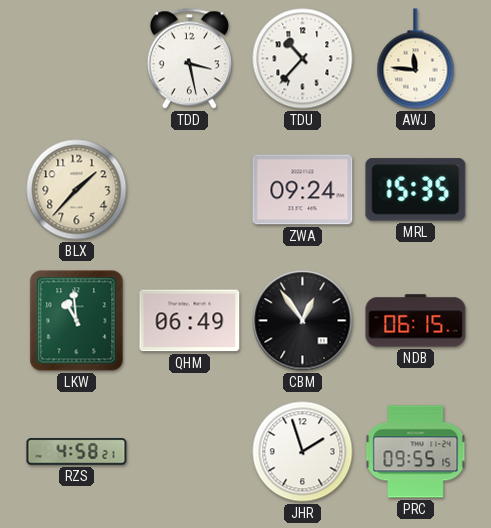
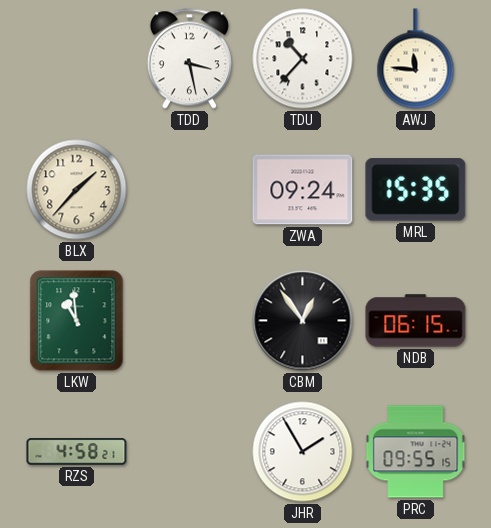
QHM: 06:49 -> none (190, 321)
JHR: 1:57 -> 1:55 (303, 452)
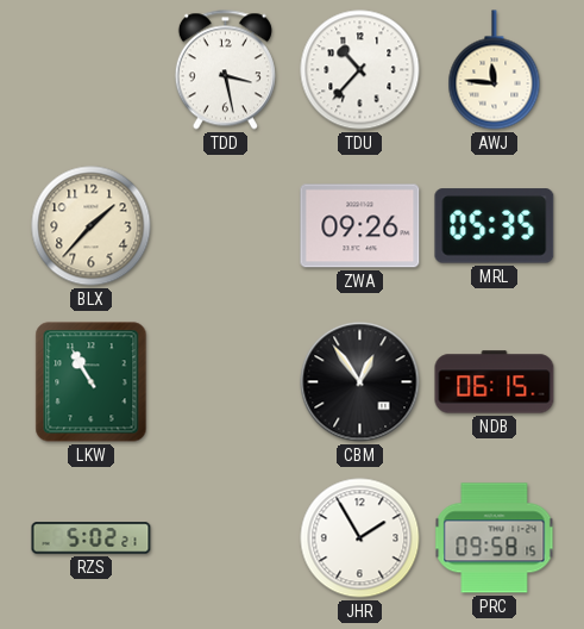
ZWA: 09:24 -> 09:26 (360, 226)
MRL: 15:35 -> 05:35 (495, 226)
LKW: 10:59 -> 10:55 (92, 382)
RZS: 4:58 -> 5:02 (92, 538)
PRC: 09:55 -> 09:58 (495, 538)
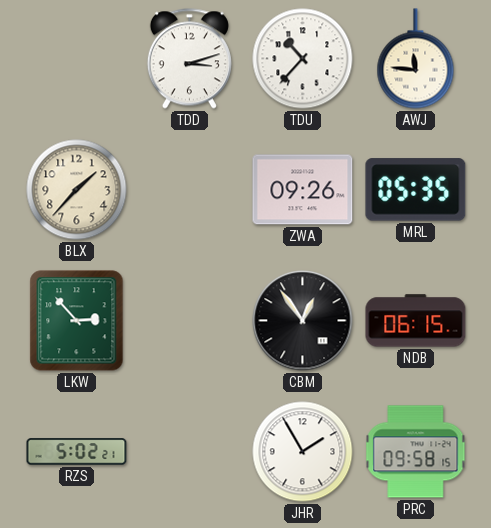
TDD: 3:28 -> 3:12 (189, 59)
LKW: 10:55 -> 2:53 (77, 321)
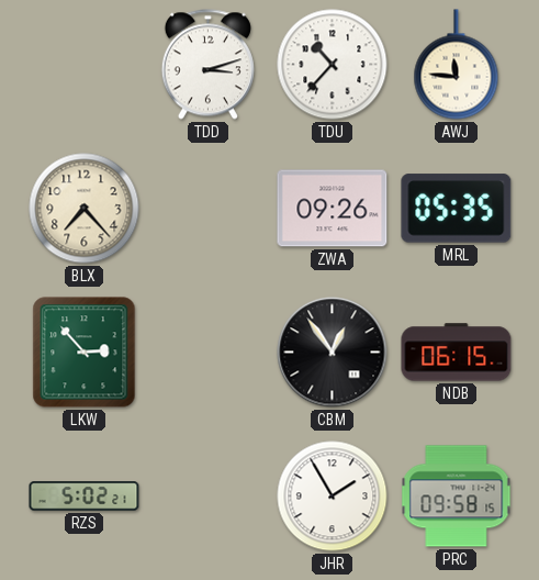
BLX: 1:37 -> 7:23 (85, 209)
